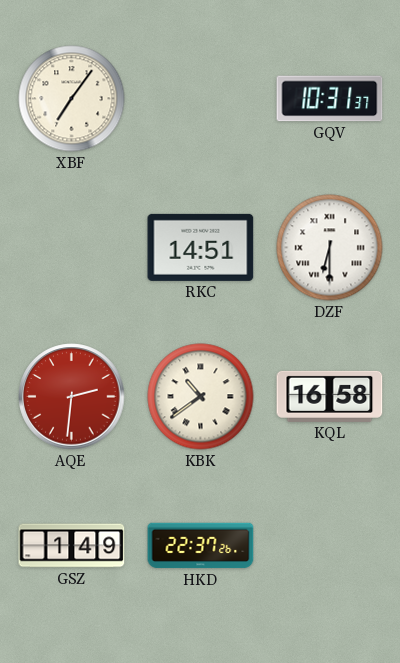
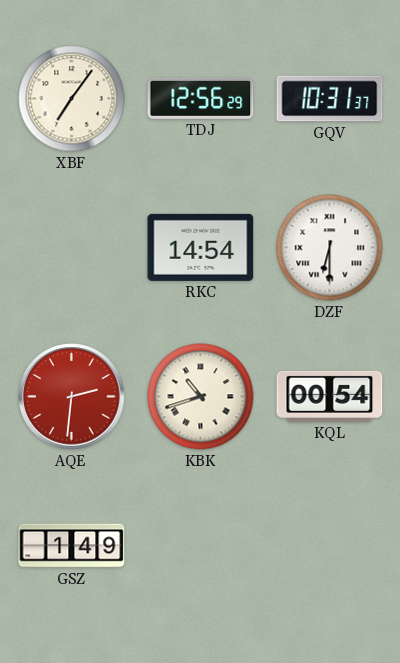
TDJ: none -> 12:56 (201, 98)
RKC: 14:51 -> 14:54 (201, 247)
KBK: 10:39 -> 10:42 (201, 397)
KQL: 16:58 -> 00:54 (330, 396)
HKD: 22:37 -> none (201, 546)
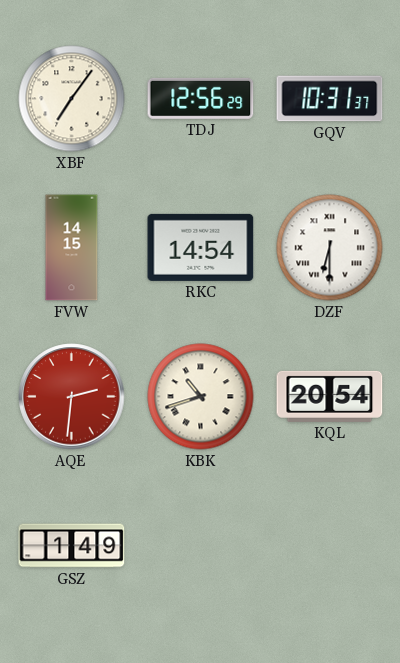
FVW: none -> 14:15 (72, 248)
KQL: 00:54 -> 20:54 (330, 396)
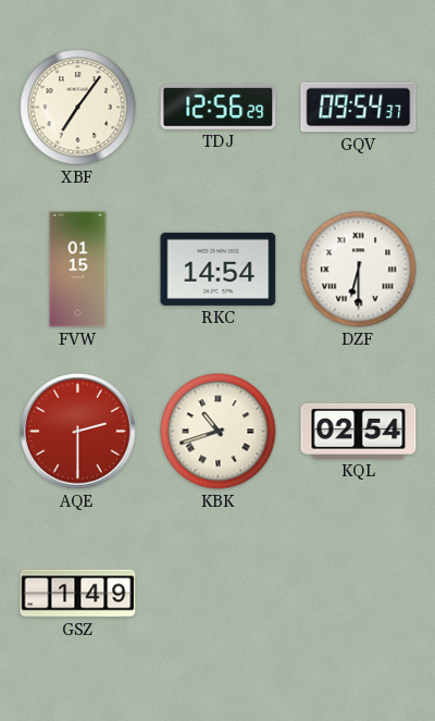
GQV: 10:31 -> 09:54 (359, 108)
FVW: 14:15 -> 01:15 (78, 270)
AQE: 2:31 -> 2:30 (78, 432)
KQL: 20:54 -> 02:54 (359, 431)
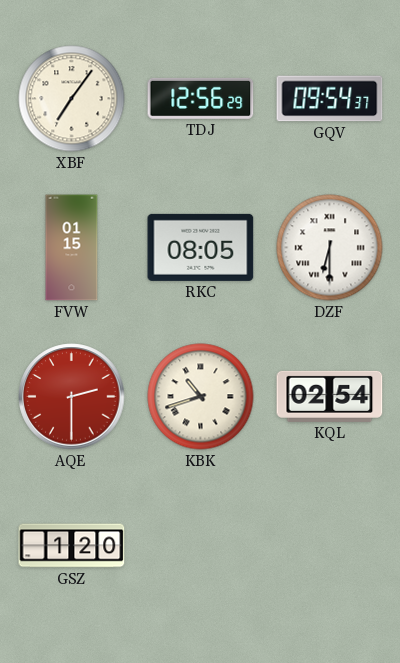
RKC: 14:54 -> 08:05 (201, 247)
GSZ: 1:49 -> 1:20 (72, 546)
